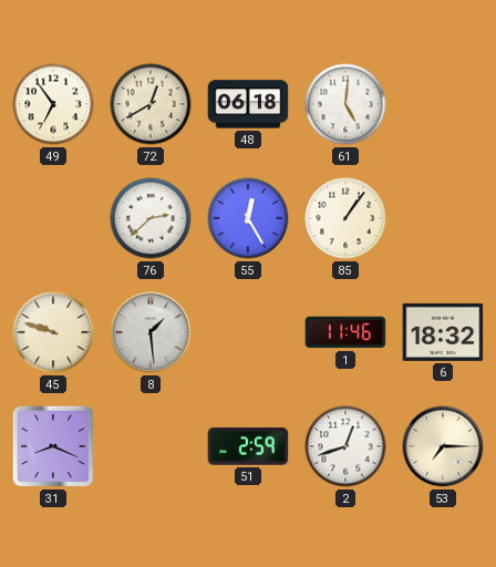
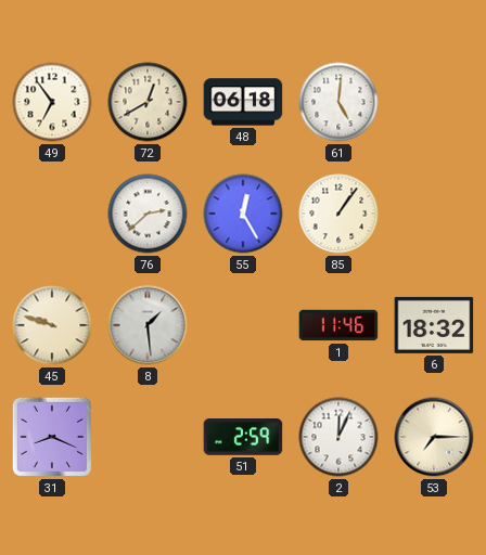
2: 12:42 -> 12:04 (338, 437)
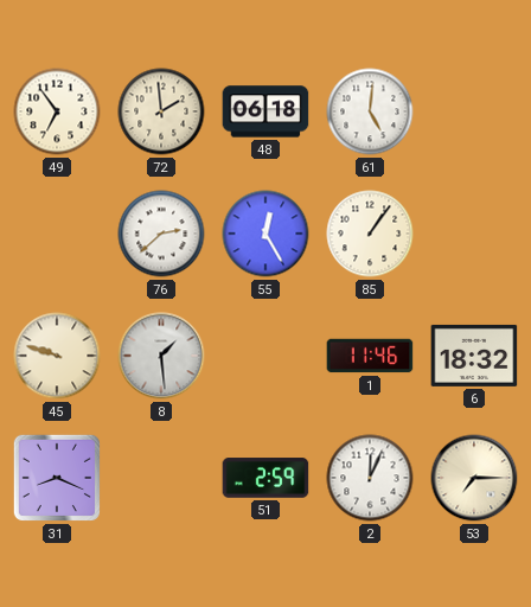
72: 12:40 -> 1:59 (161, 111)
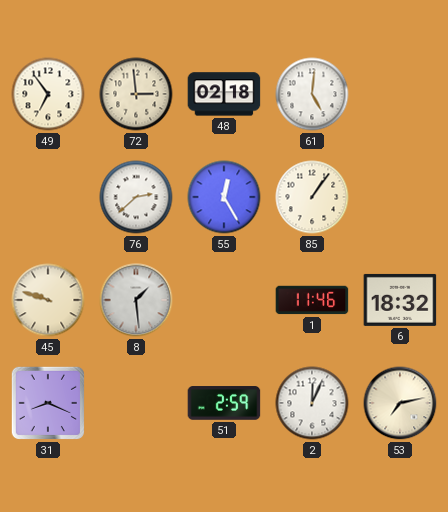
72: 1:59 -> 2:59 (136, 94)
48: 06:18 -> 02:18 (224, 94)
53: 7:15 -> 7:13 (400, 403)
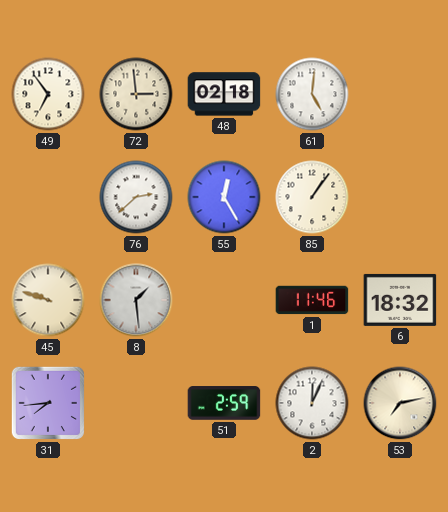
31: 8:19 -> 7:44 (48, 403)
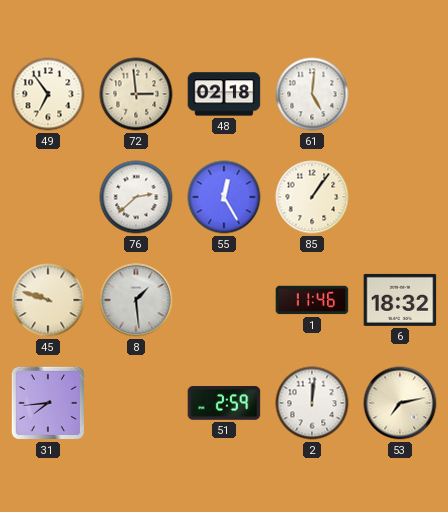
2: 12:04 -> 12:01 (312, 403)
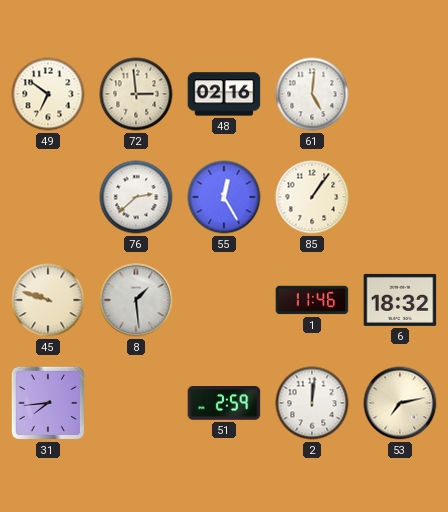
49: 6:54 -> 6:51 (48, 94)
48: 02:18 -> 02:16 (224, 94)
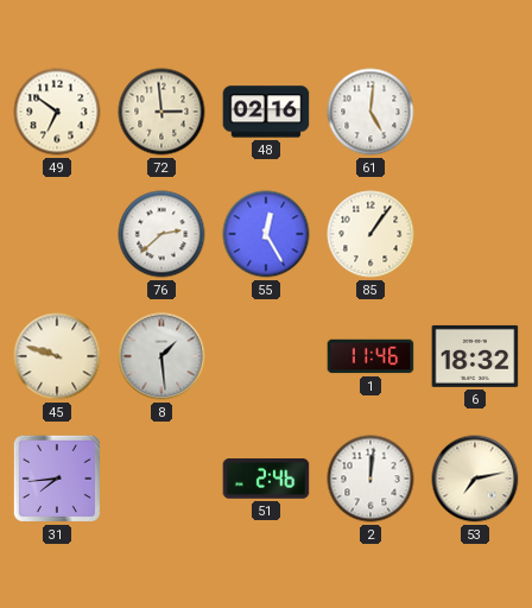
51: 2:59 -> 2:46 (266, 479)
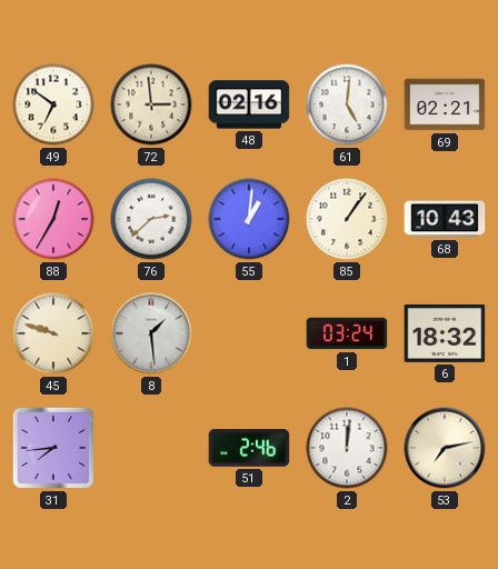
69: none -> 02:21 (445, 104)
88: none -> 12:35 (53, 219)
55: 12:25 -> 1:01 (249, 219)
68: none -> 10:43 (445, 219)
1: 11:46 -> 03:24 (347, 333)
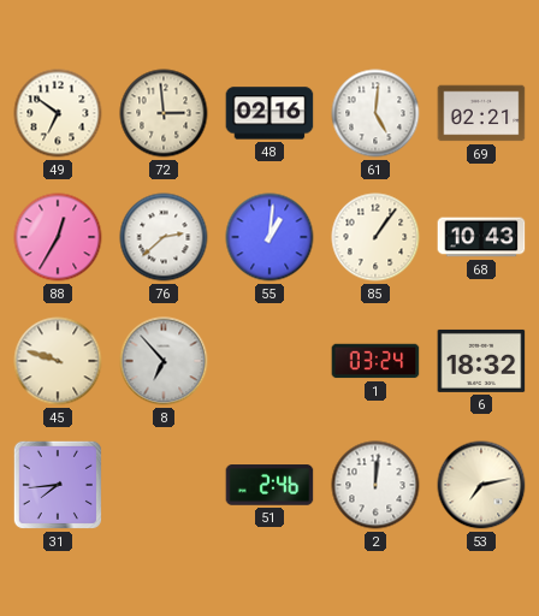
8: 1:29 -> 6:53 (164, 361)
